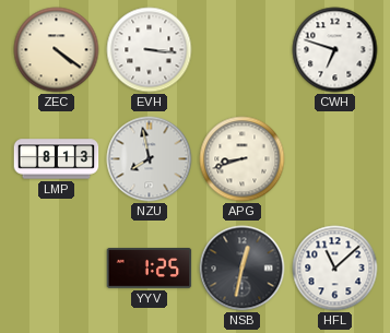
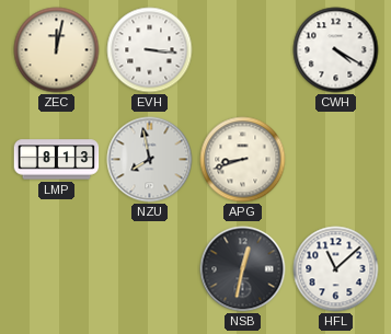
ZEC: 4:21 -> 12:02 (57, 50)
CWH: 6:48 -> 4:20 (336, 50)
YYV: 1:25 -> none (150, 269)
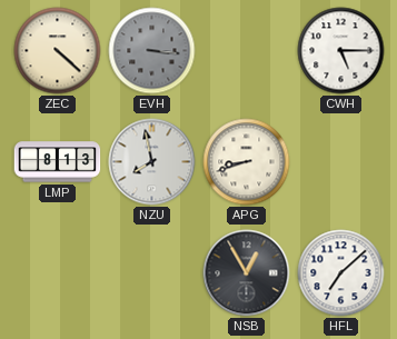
ZEC: 12:02 -> 4:22 (58, 51)
EVH dial: white -> grey (152, 51)
CWH: 4:20 -> 5:15 (341, 51)
NSB: 12:32 -> 12:55 (247, 273)
HFL: 11:08 -> 7:08 (341, 273)
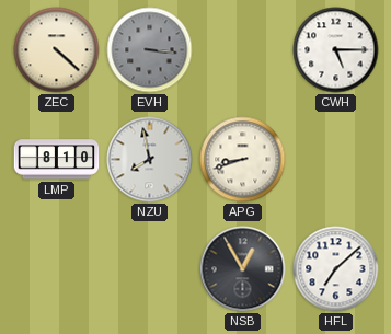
LMP: 8:13 -> 8:10 (57, 160)
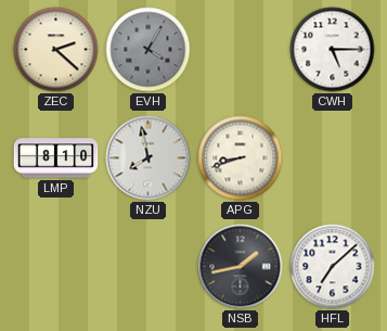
ZEC: 4:22 -> 2:22 (56, 50)
EVH: 3:16 -> 4:05 (149, 50)
NSB: 12:55 -> 1:43 (241, 267)
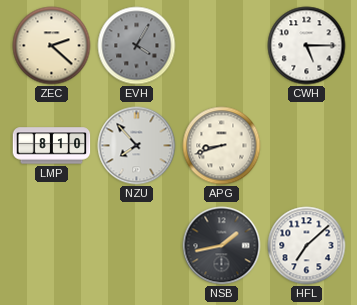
NZU: 7:58 -> 7:53 (137, 146)
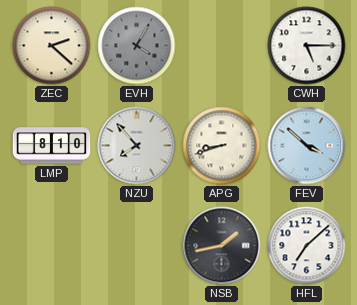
FEV: none -> 3:52 (307, 146)
